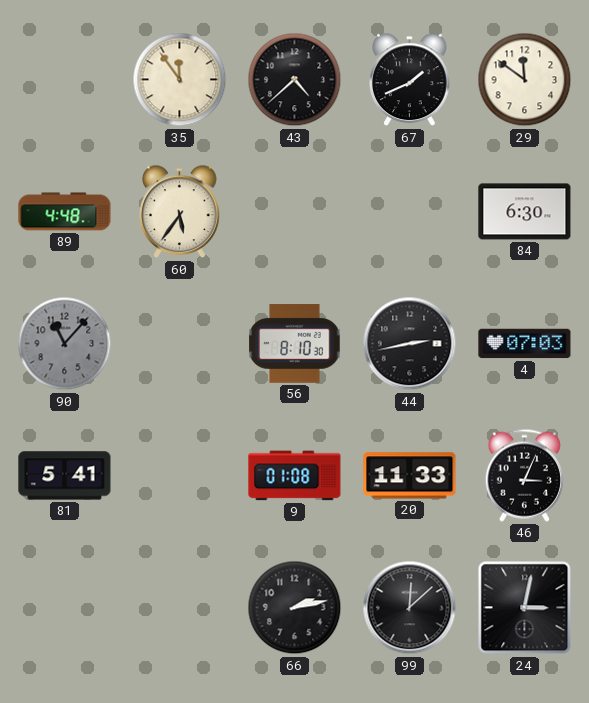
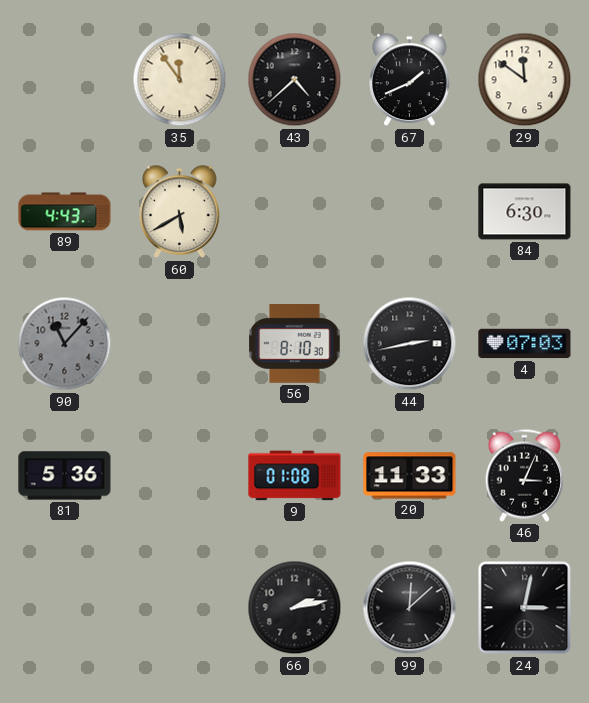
89: 4:48 -> 4:43 (65, 212)
60: 5:36 -> 5:40 (180, 212)
81: 5:41 -> 5:36 (65, 476)
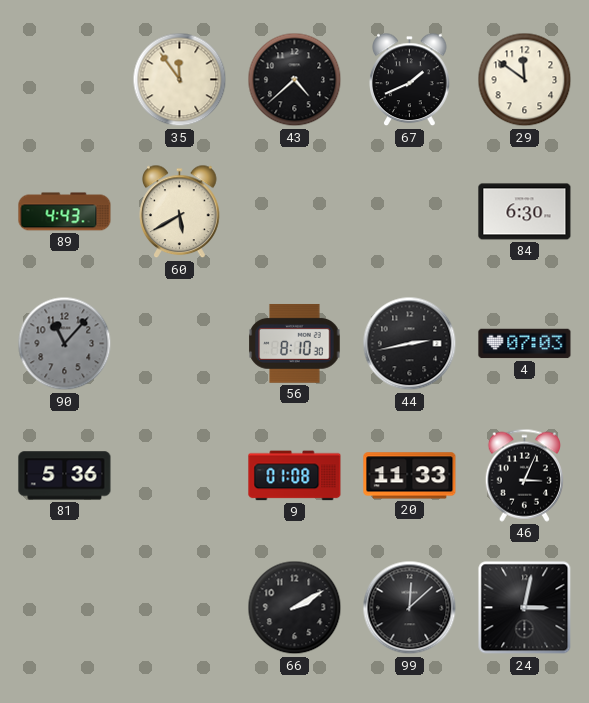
66: 2:13 -> 2:10 (295, 608)
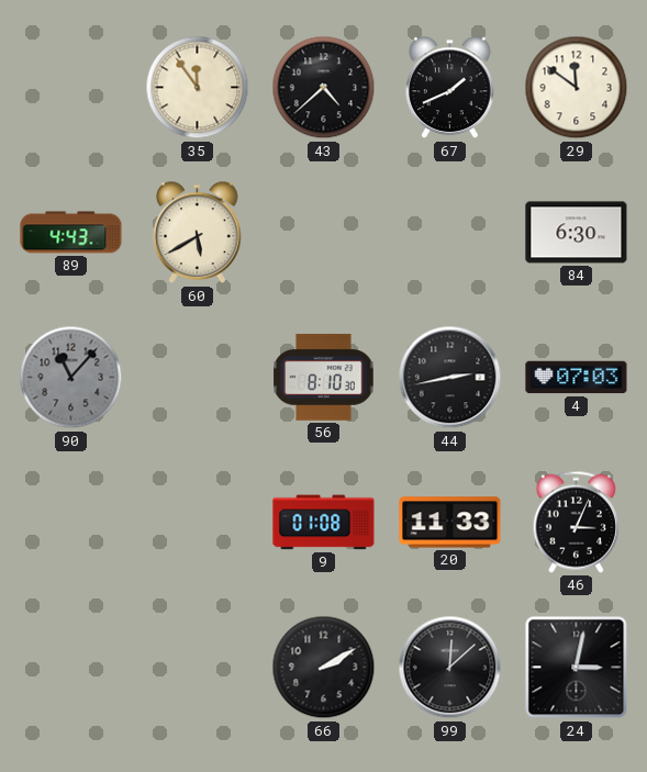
81: 5:36 -> none (65, 476)
